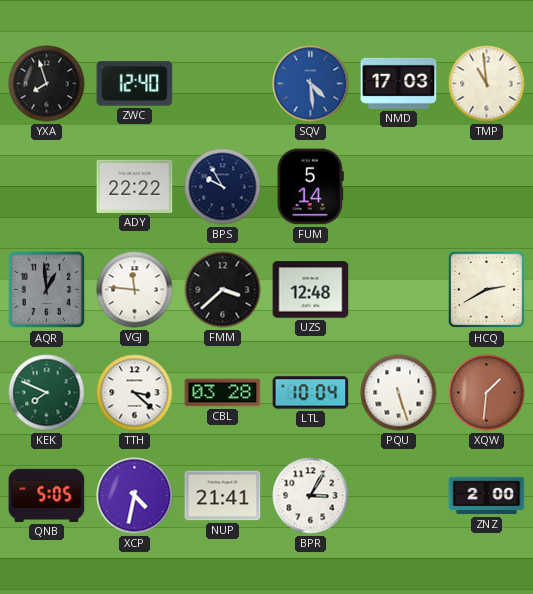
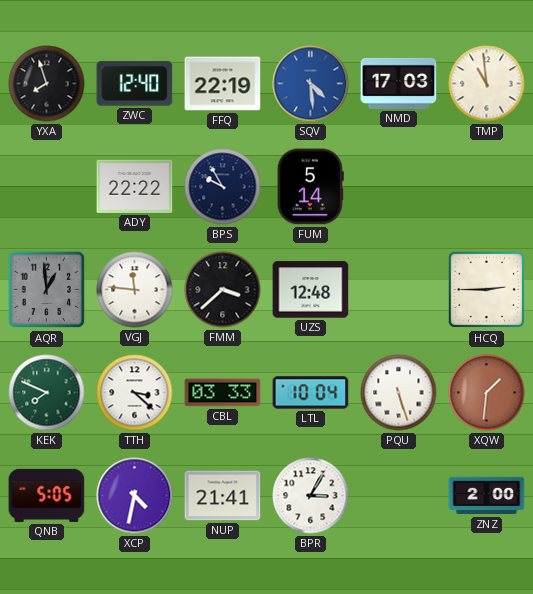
FFQ: none -> 22:19 (223, 84)
HCQ: 2:40 -> 2:45 (487, 290)
CBL: 03:28 -> 03:33 (223, 393)
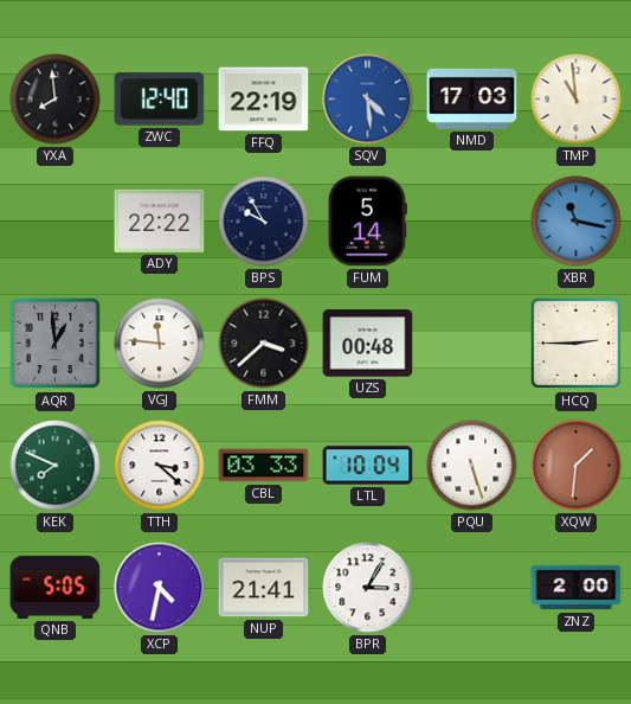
YXA: 7:57 -> 7:59 (56, 100)
XBR: none -> 11:17 (577, 222)
UZS: 12:48 -> 00:48 (368, 344)
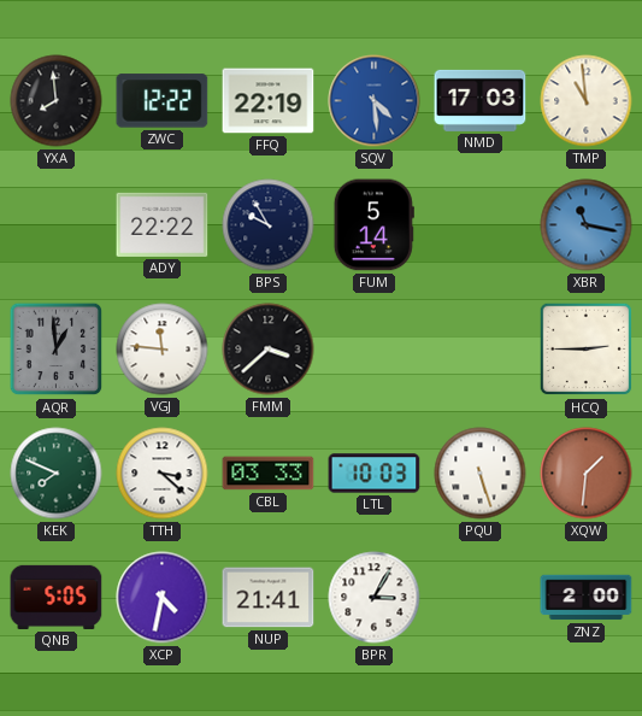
ZWC: 12:40 -> 12:22 (163, 101)
UZS: 00:48 -> none (368, 344)
LTL: 10:04 -> 10:03 (375, 474)
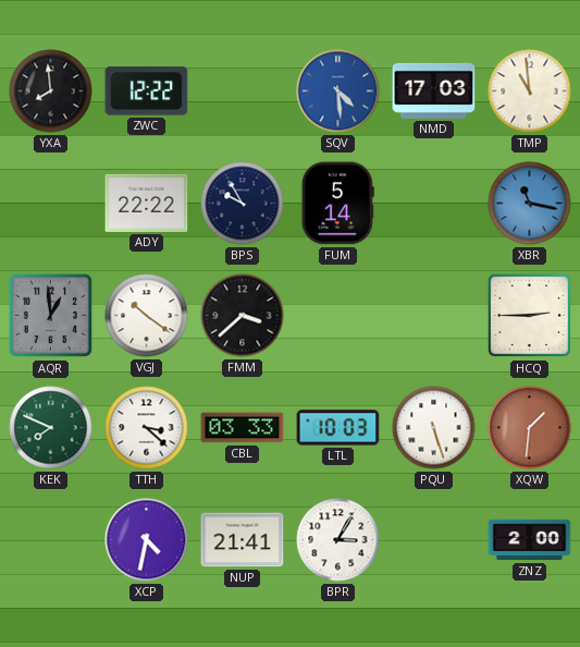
FFQ: 22:19 -> none (269, 101)
VGJ: 11:46 -> 10:21 (147, 316)
QNB: 5:05 -> none (57, 597)
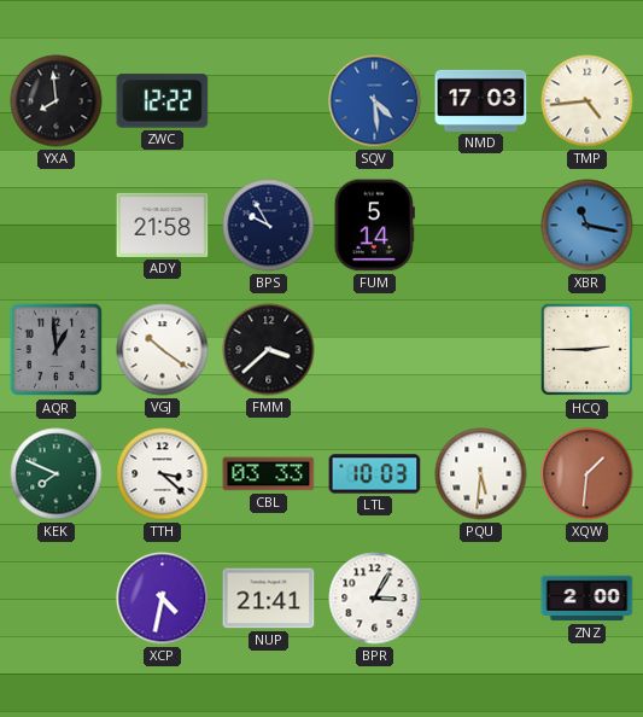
TMP: 10:59 -> 4:44 (588, 101)
ADY: 22:22 -> 21:58 (163, 225)
PQU: 5:27 -> 5:31 (481, 474)
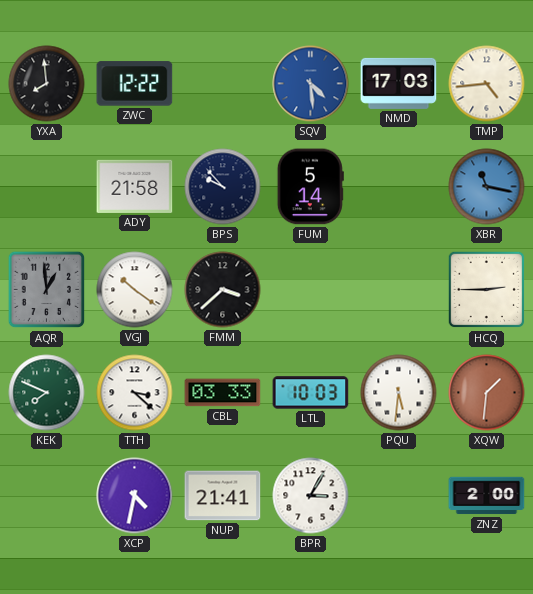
BPS: 9:55 -> 9:53 (223, 187)
